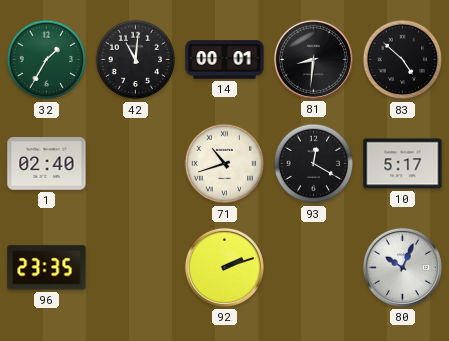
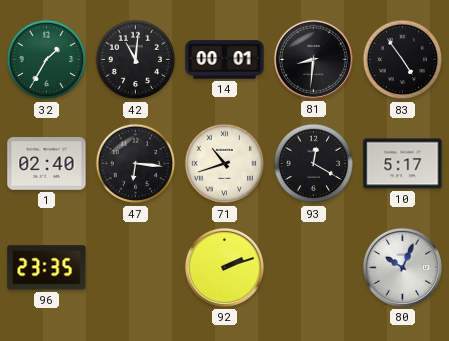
83: 4:52 -> 4:54 (403, 60)
47: none -> 6:16 (136, 164)
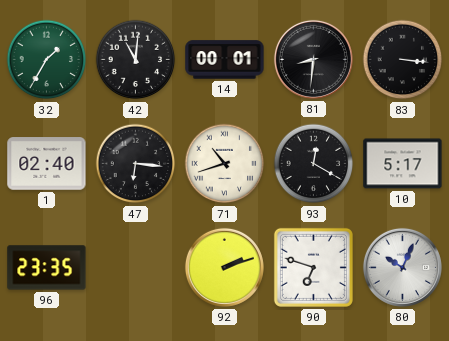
83: 4:54 -> 3:16 (403, 60)
90: none -> 6:48 (313, 267)
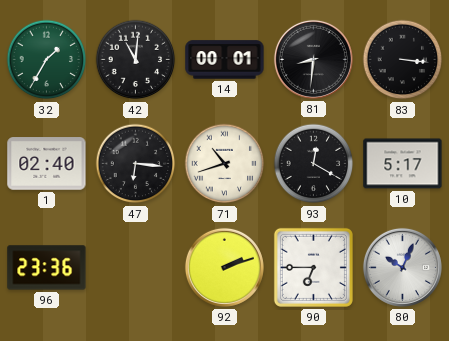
96: 23:35 -> 23:36 (47, 268)
90: 6:48 -> 6:45 (313, 267)
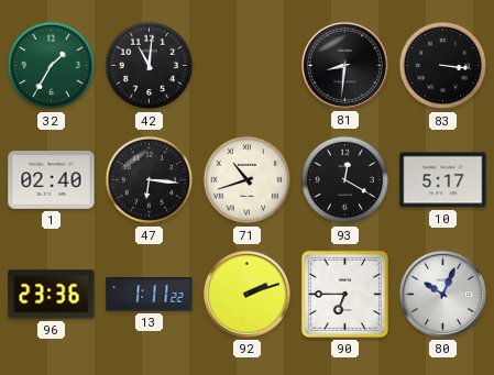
14: 00:01 -> none (225, 60)
13: none -> 1:11 (150, 295)
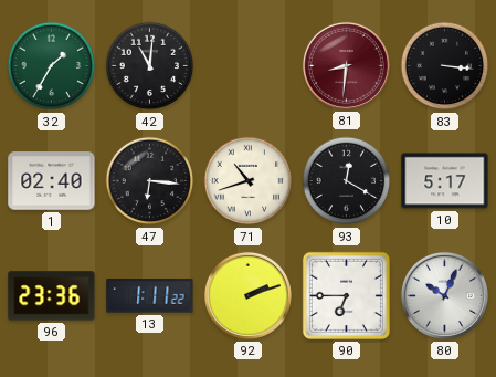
81 dial: black -> burgundy (346, 65)
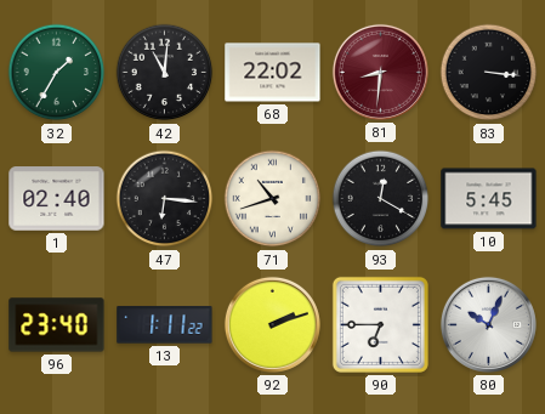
68: none -> 22:02 (273, 73)
10: 5:17 -> 5:45 (489, 199)
96: 23:36 -> 23:40 (57, 325)
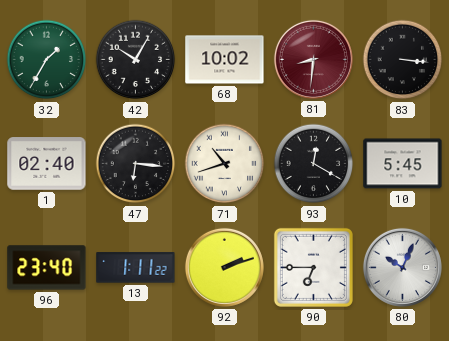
42: 11:01 -> 10:05 (136, 60)
68: 22:02 -> 10:02 (225, 60)
